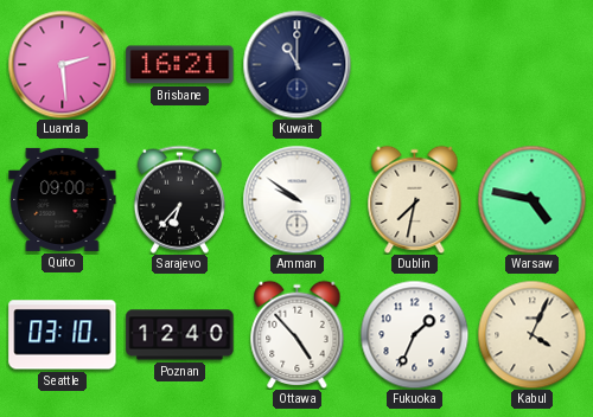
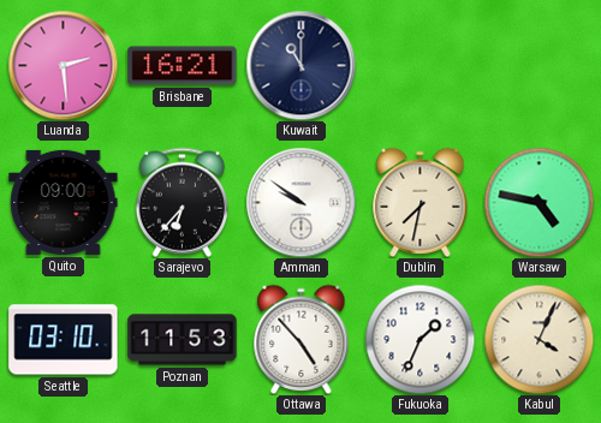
Poznan: 12:40 -> 11:53 (183, 340)
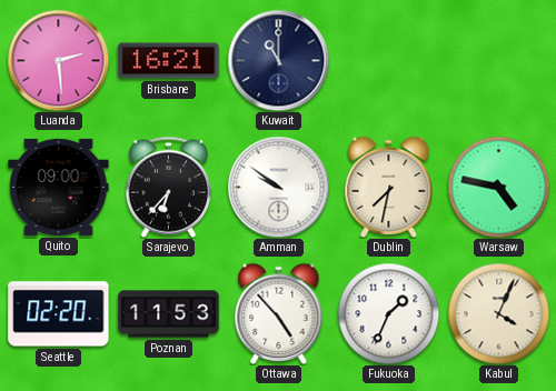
Seattle: 03:10 -> 02:20 (59, 314)
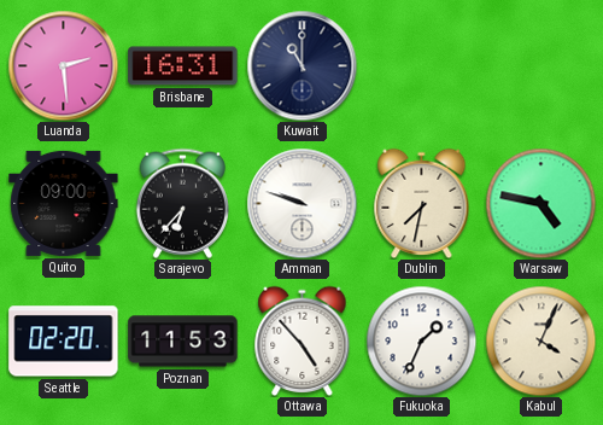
Brisbane: 16:21 -> 16:31 (183, 66)
Amman: 9:51 -> 9:48 (301, 203)
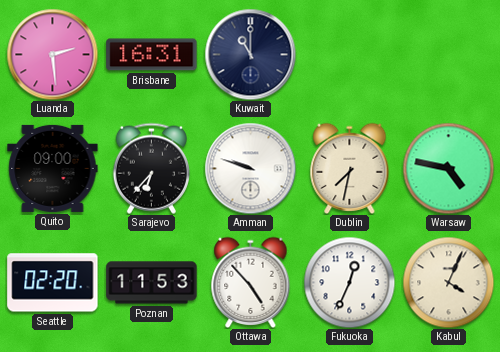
Fukuoka: 1:34 -> 12:34 (349, 282)
